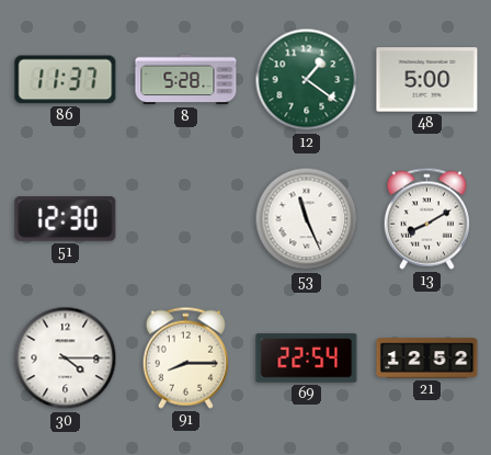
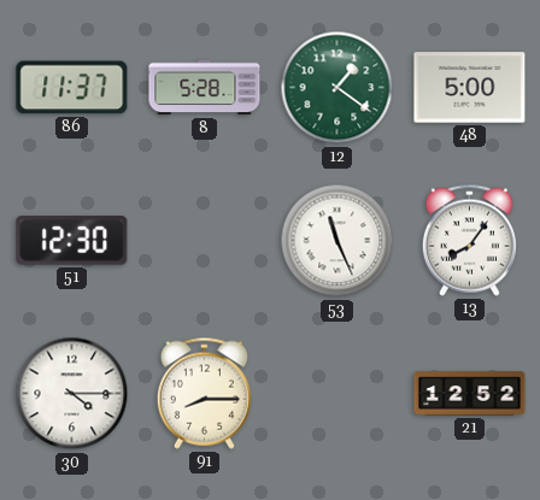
13: 8:10 -> 8:06 (469, 240)
69: 22:54 -> none (307, 359)
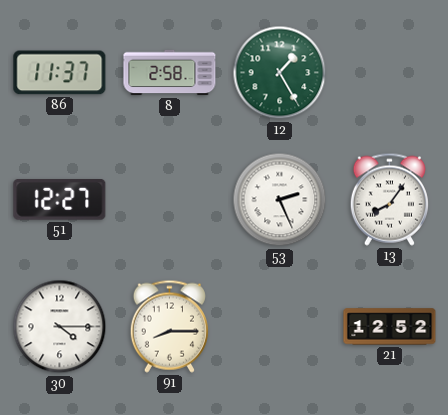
8: 5:28 -> 2:58 (170, 73)
12: 1:21 -> 1:25 (280, 73)
48: 5:00 -> none (470, 88)
51: 12:30 -> 12:27 (60, 200)
53: 11:26 -> 2:26 (280, 200)
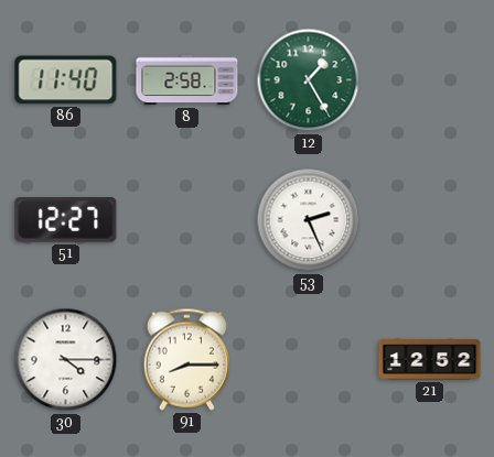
86: 11:37 -> 11:40 (66, 80)
13: 8:06 -> none (389, 199)
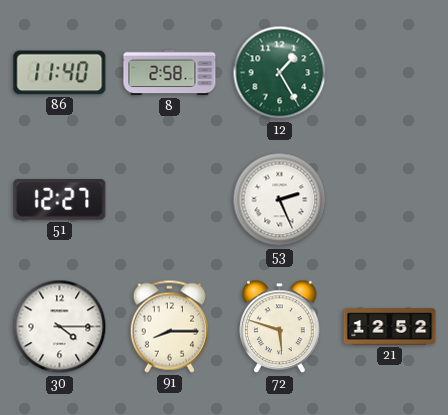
72: none -> 5:48 (280, 327)
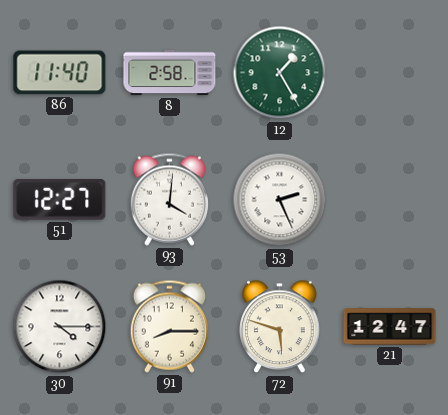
93: none -> 4:01 (169, 199)
21: 12:52 -> 12:47 (390, 327)
